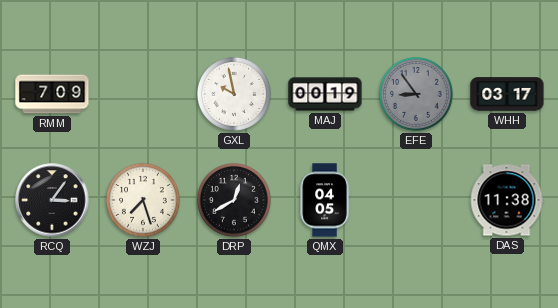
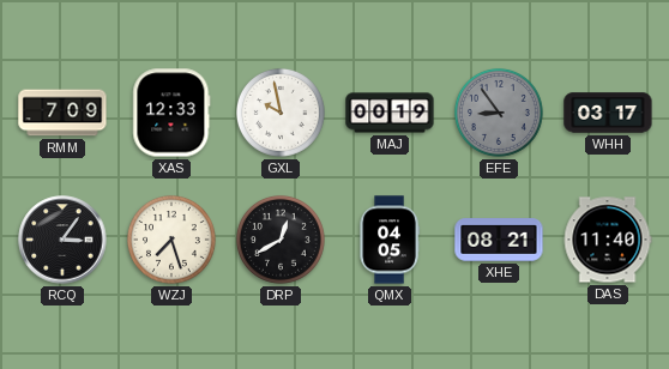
XAS: none -> 12:33 (171, 113)
XHE: none -> 08:21 (499, 240)
DAS: 11:38 -> 11:40 (608, 240)
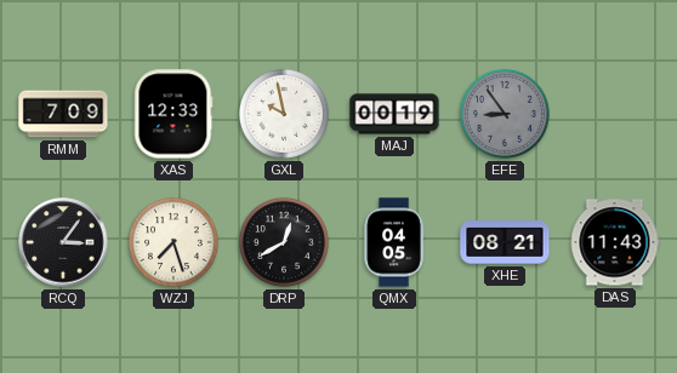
WHH: 03:17 -> none (608, 113)
DAS: 11:40 -> 11:43 (615, 242)
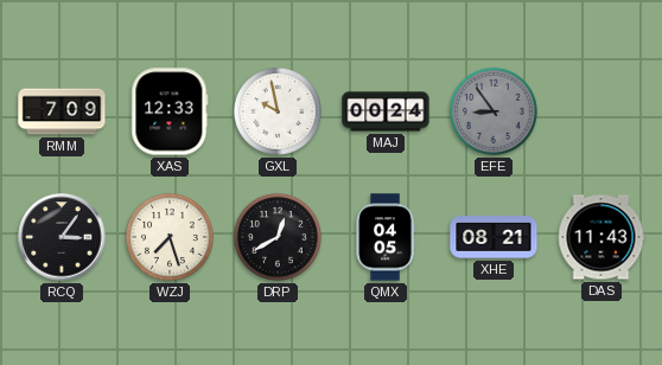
MAJ: 00:19 -> 00:24 (386, 111)
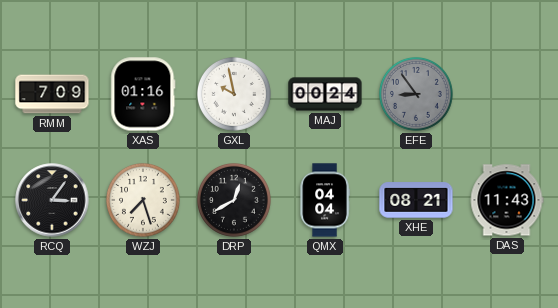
XAS: 12:33 -> 01:16 (143, 94)
QMX: 04:05 -> 04:04 (325, 200)
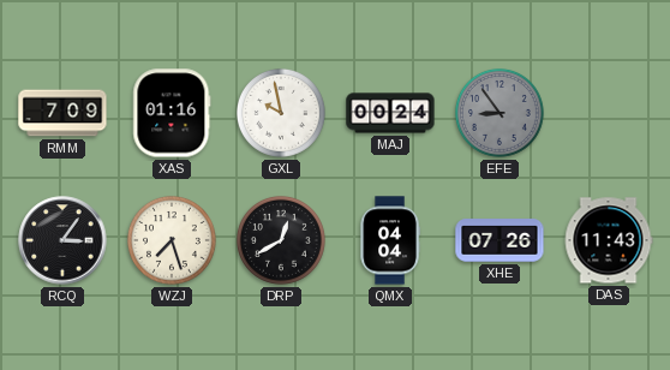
XHE: 08:21 -> 07:26 (499, 240)
